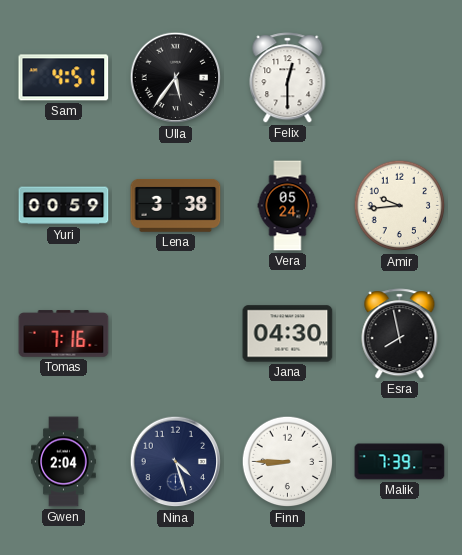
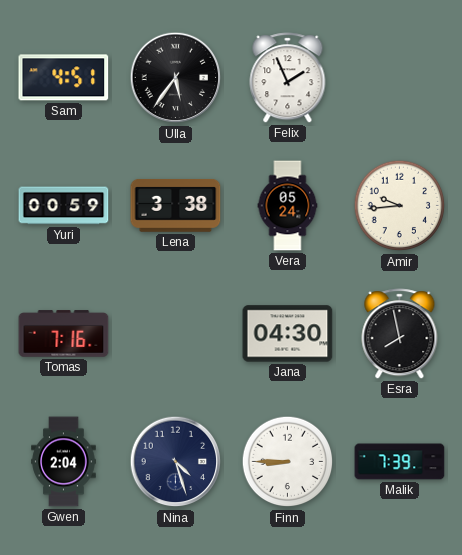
Felix: 12:30 -> 1:56 (288, 78)
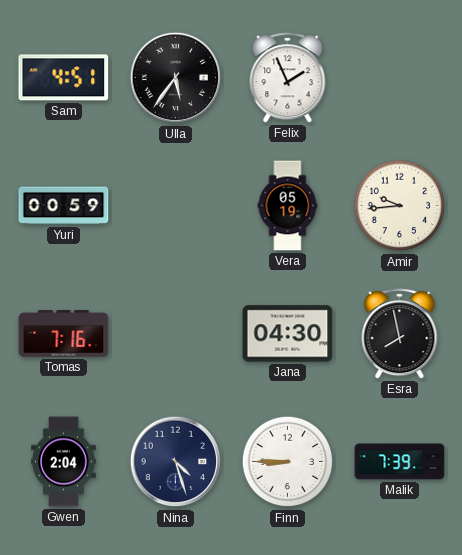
Lena: 3:38 -> none (176, 206)
Vera: 05:24 -> 05:19 (288, 206)
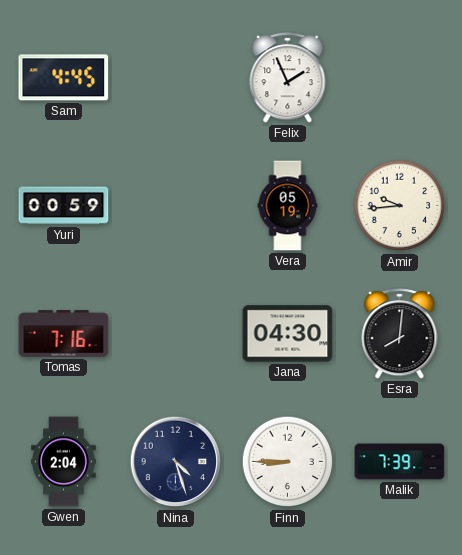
Sam: 4:51 -> 4:45 (64, 78)
Ulla: 5:36 -> none (176, 78)
Esra: 7:58 -> 8:01 (400, 334)
